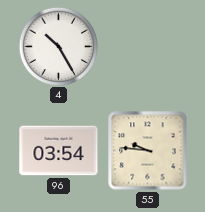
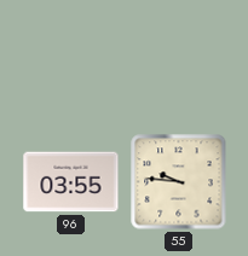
4: 10:25 -> none (58, 46)
96: 03:54 -> 03:55 (71, 182)
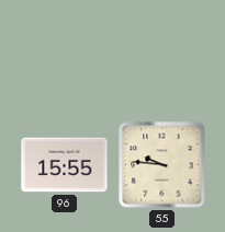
96: 03:55 -> 15:55 (65, 165)
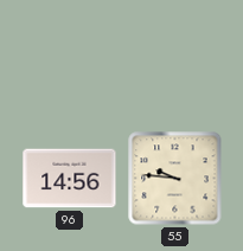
96: 15:55 -> 14:56 (70, 179)
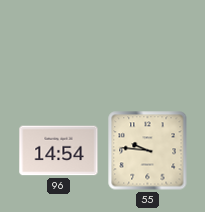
96: 14:56 -> 14:54 (59, 151)
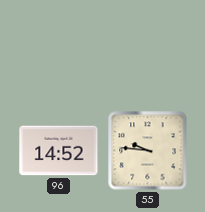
96: 14:54 -> 14:52 (59, 151)
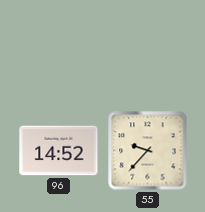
55: 9:46 -> 9:37 (148, 151)
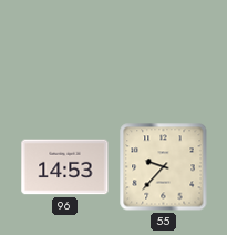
96: 14:52 -> 14:53 (65, 167)
